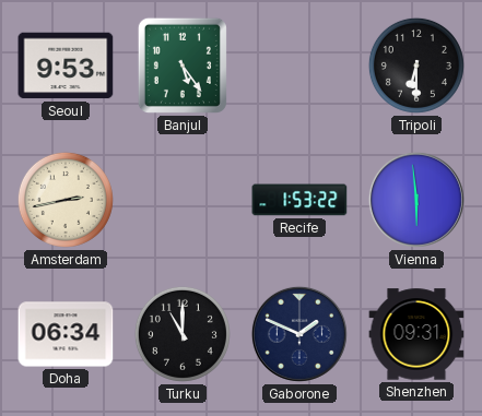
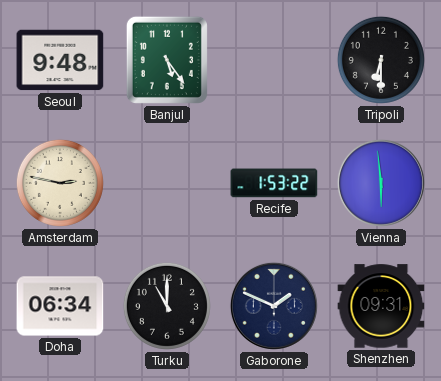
Seoul: 9:53 -> 9:48 (60, 60)
Amsterdam: 2:43 -> 2:47 (60, 183)
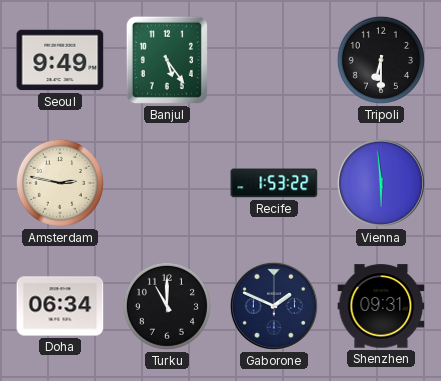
Seoul: 9:48 -> 9:49 (60, 60)
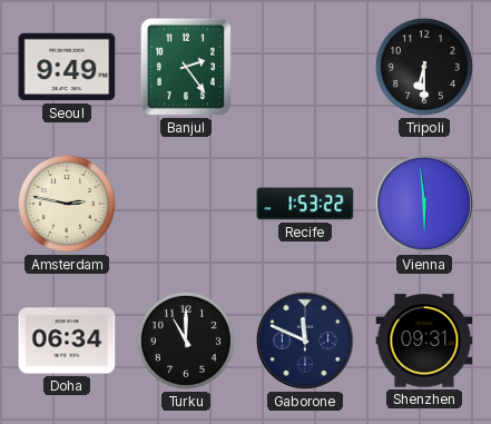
Banjul: 5:24 -> 2:24 (186, 67)
Gaborone: 1:49 -> 11:49 (305, 341)
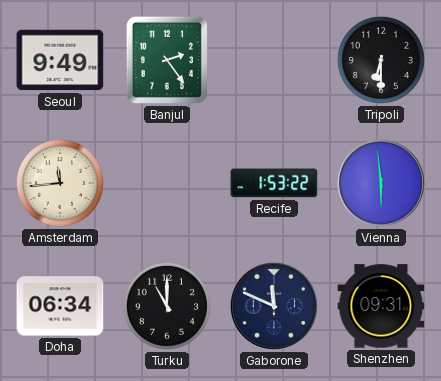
Amsterdam: 2:47 -> 11:44 (60, 183)
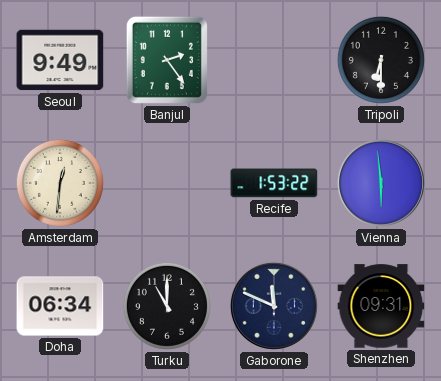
Amsterdam: 11:44 -> 12:31 (60, 183)
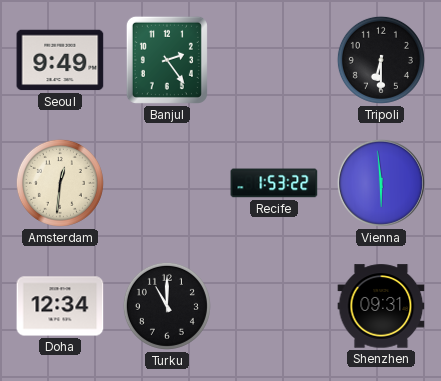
Doha: 06:34 -> 12:34 (60, 306)
Gaborone: 11:49 -> none (274, 306)
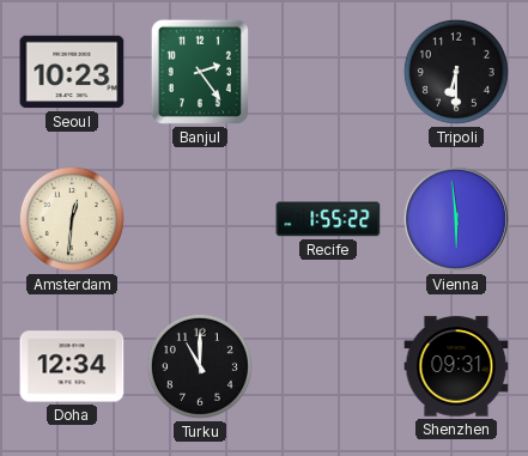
Seoul: 9:49 -> 10:23 (72, 72)
Recife: 1:53 -> 1:55 (328, 219)
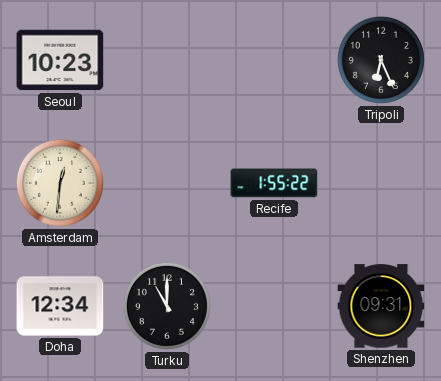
Banjul: 2:24 -> none (200, 72)
Tripoli: 6:30 -> 6:26 (381, 60)
Vienna: 5:59 -> none (456, 219)
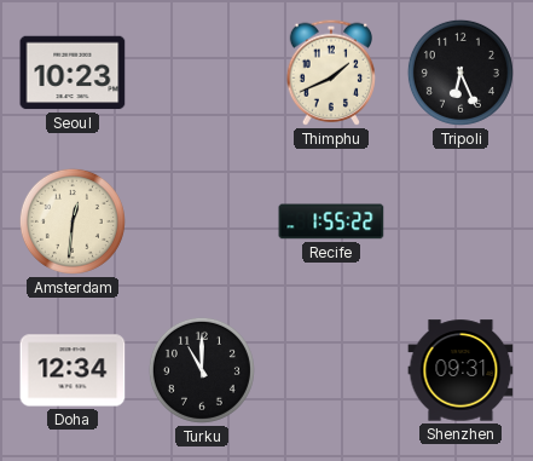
Thimphu: none -> 1:41 (330, 73)
